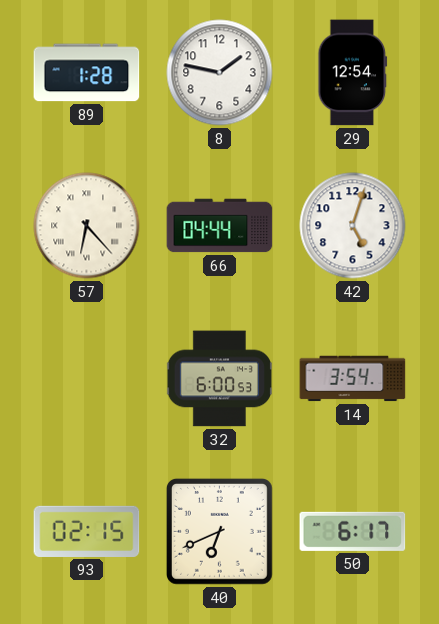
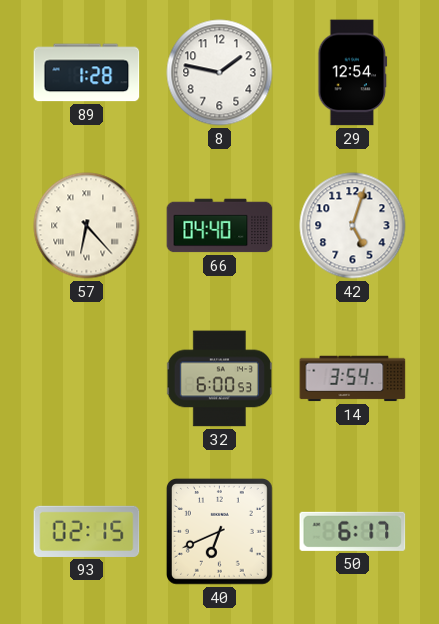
66: 04:44 -> 04:40 (220, 226)
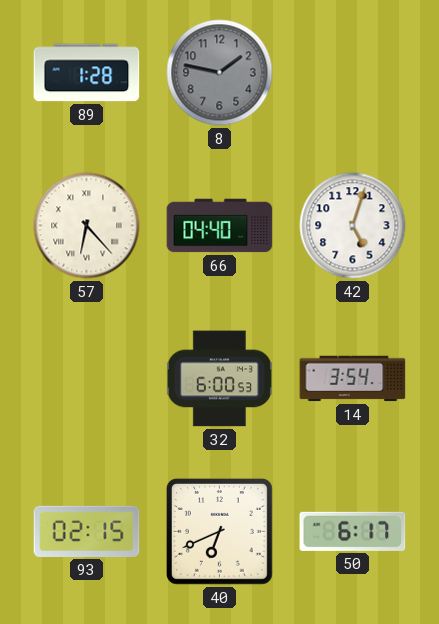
8 dial: white -> grey (220, 73)
29: 12:54 -> none (353, 73)
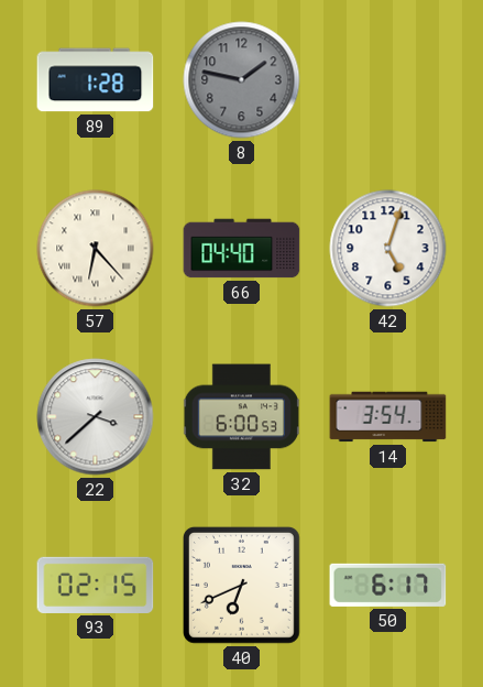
22: none -> 3:38 (96, 417)
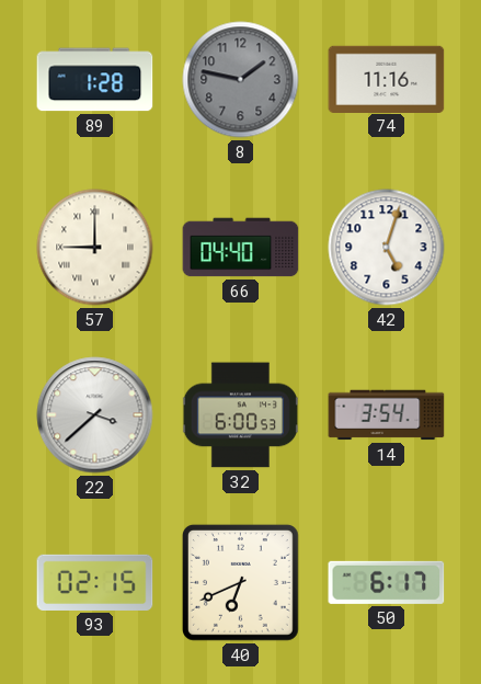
74: none -> 11:16 (387, 79)
57: 6:23 -> 9:00 (95, 248)
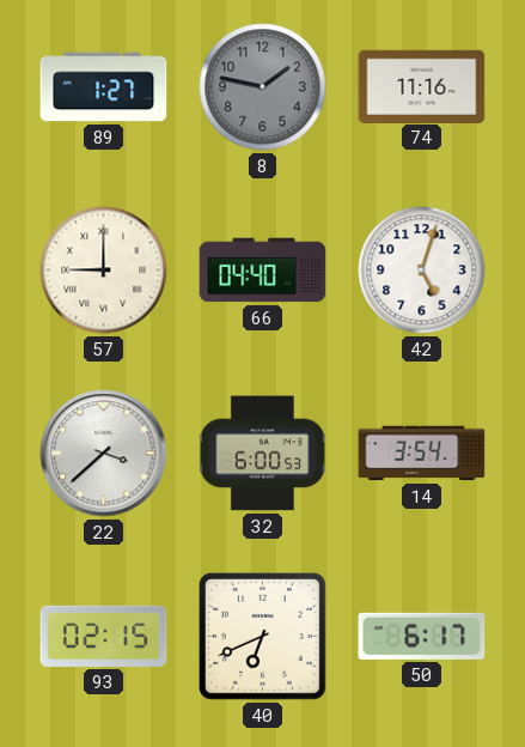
89: 1:28 -> 1:27 (104, 87)
